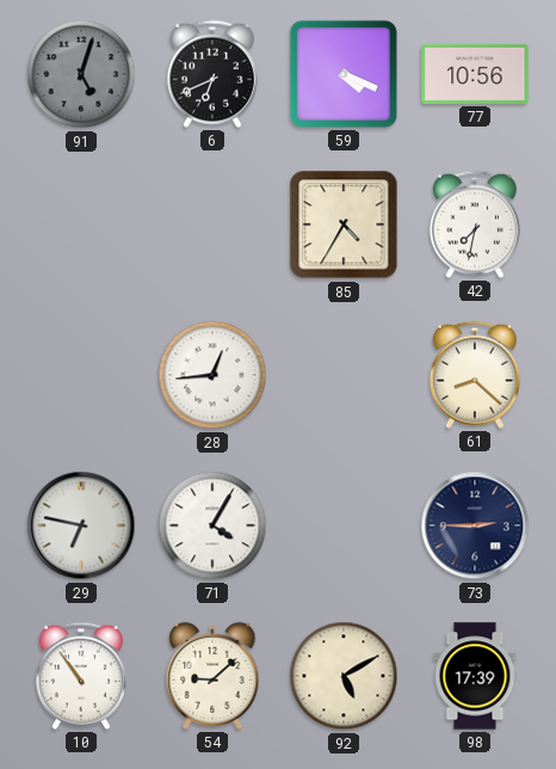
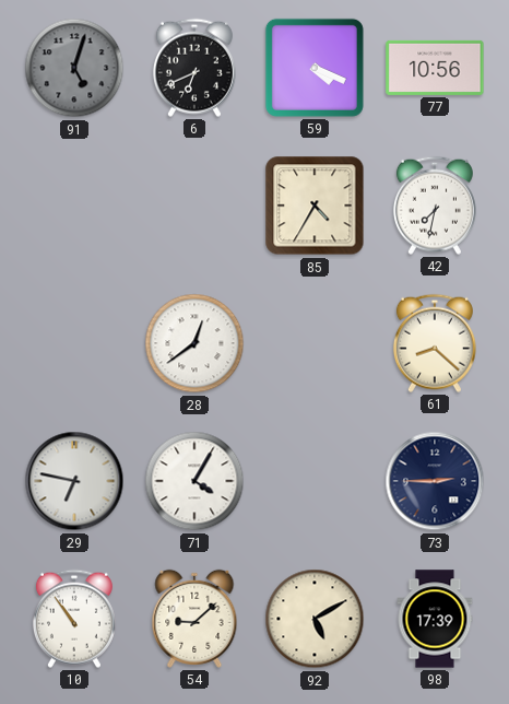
28: 12:44 -> 12:39 (194, 343)
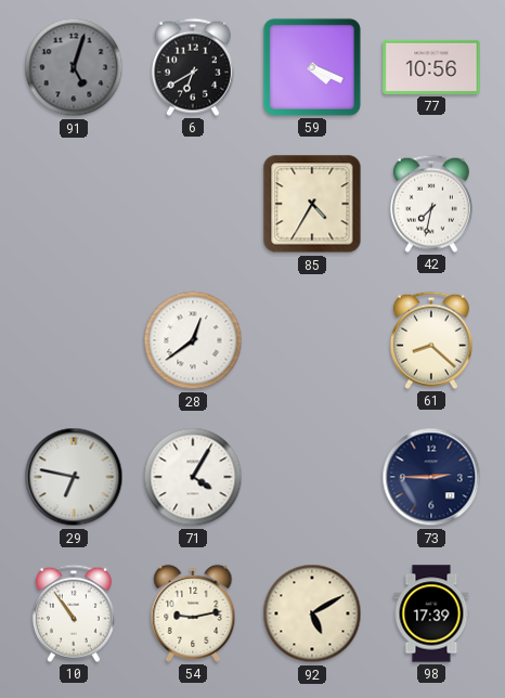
6: 6:41 -> 6:40 (193, 67)
54: 9:08 -> 9:13 (193, 613)
